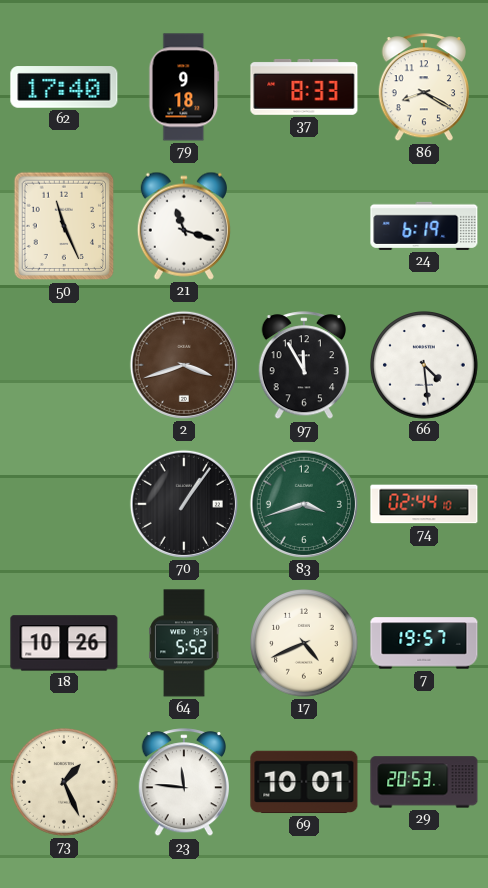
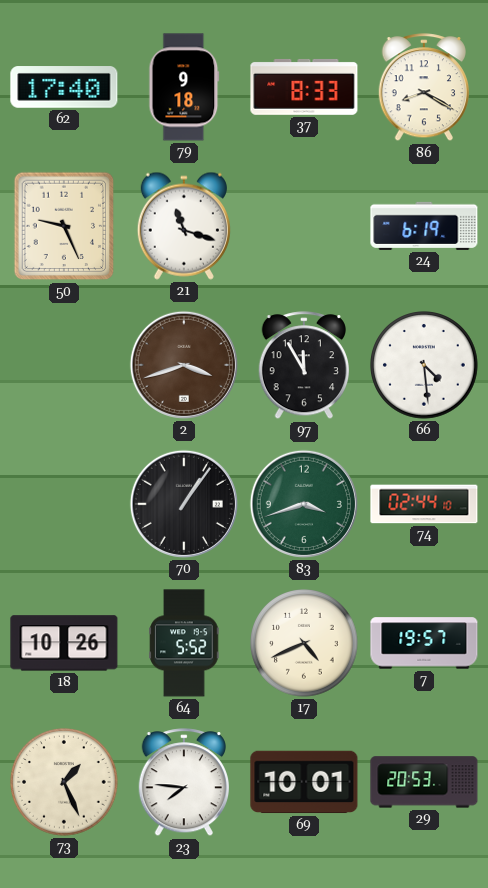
50: 11:26 -> 9:26 (64, 226)
23: 11:46 -> 7:46 (183, 783)
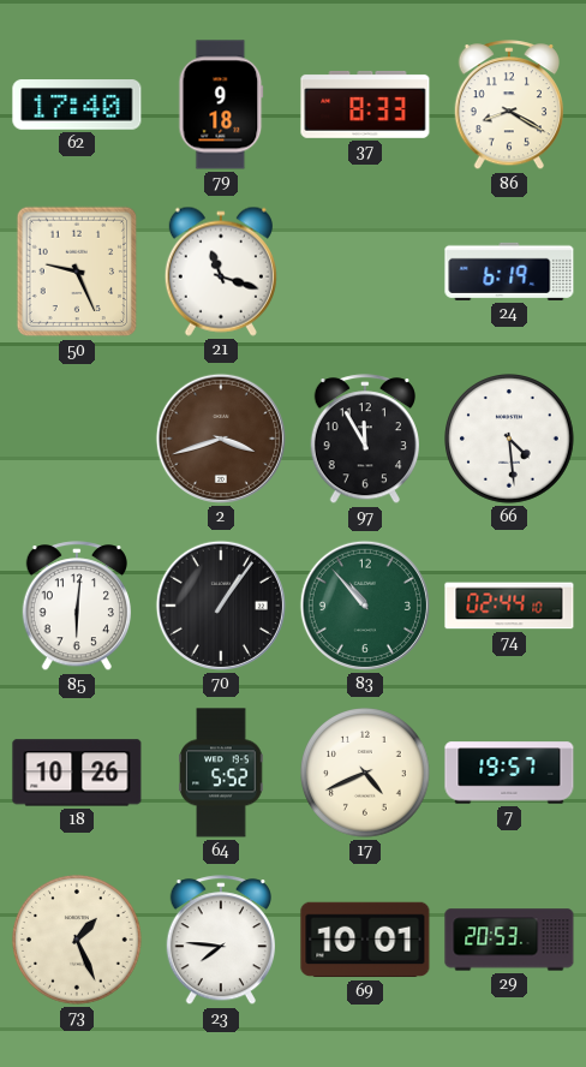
85: none -> 6:01 (76, 607)
83: 3:42 -> 10:53 (365, 606)
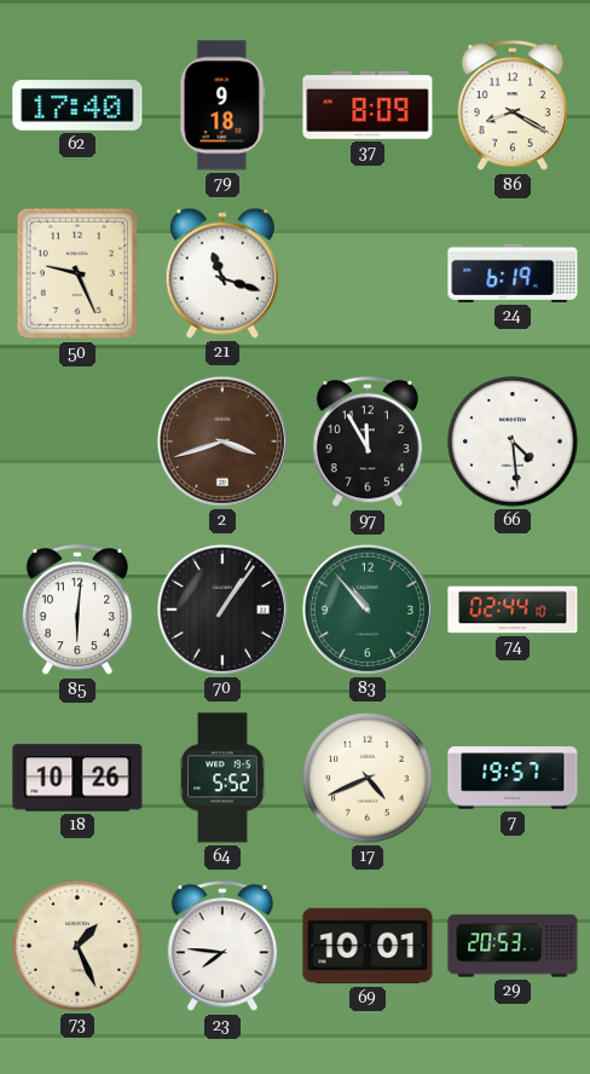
37: 8:33 -> 8:09 (368, 105)
